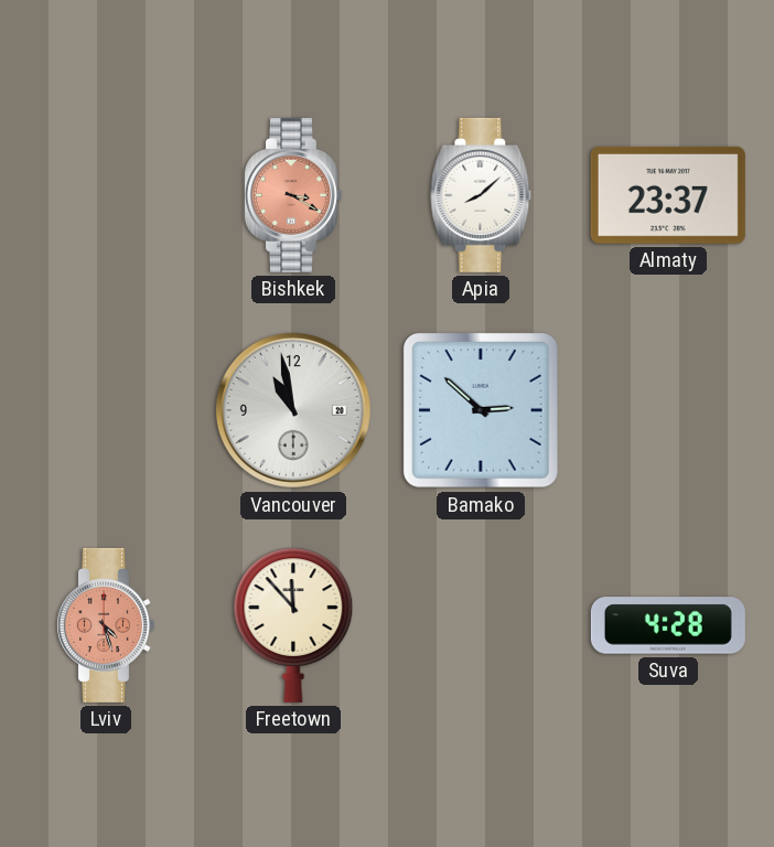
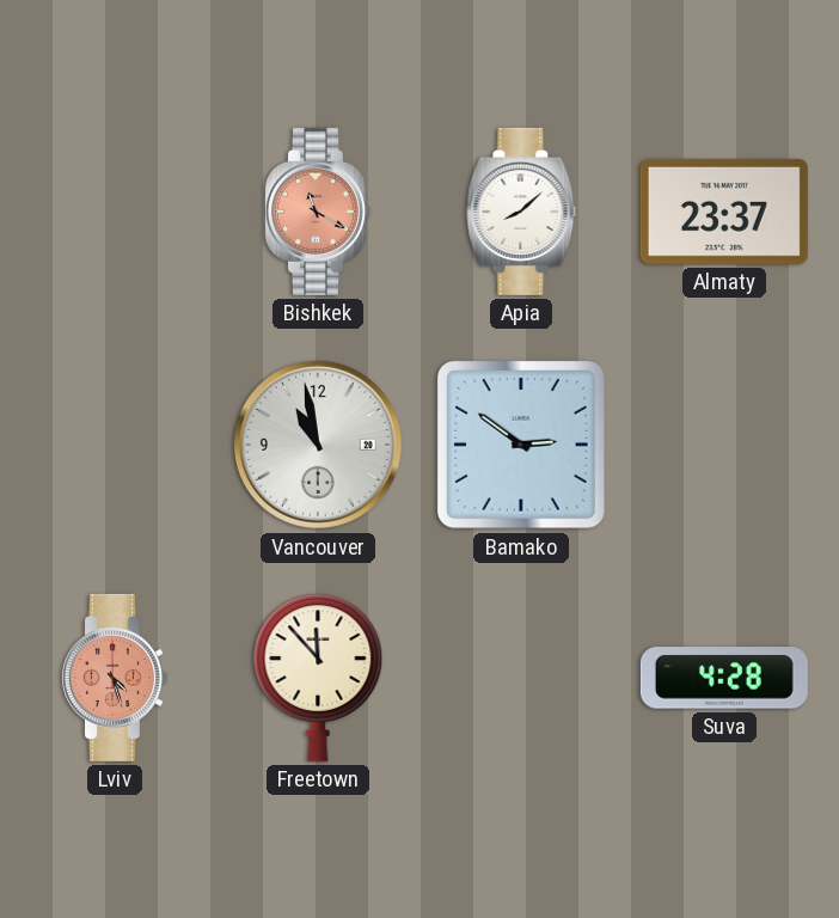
Bishkek: 3:20 -> 11:20 (317, 212)
Bamako: 2:52 -> 2:51 (521, 445)
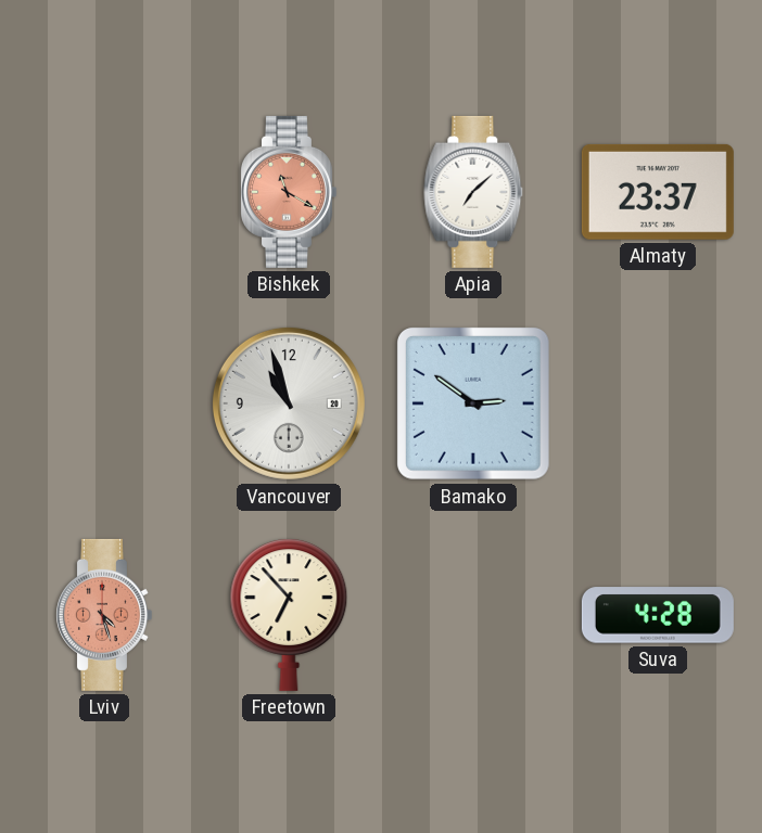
Apia: 8:08 -> 7:08 (473, 192)
Vancouver: 10:58 -> 10:57 (289, 403)
Freetown: 11:53 -> 6:53 (289, 615)
